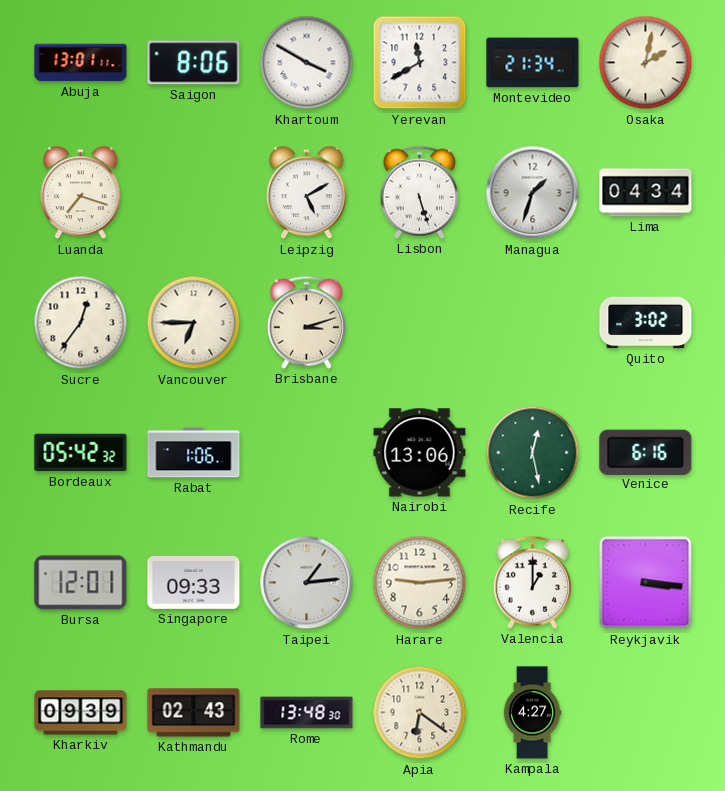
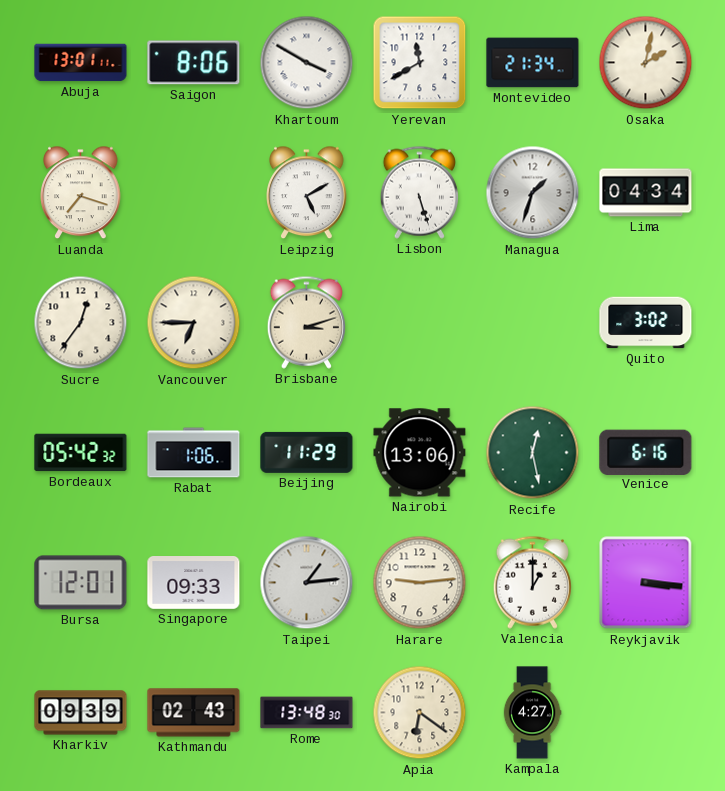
Beijing: none -> 11:29 (307, 452)
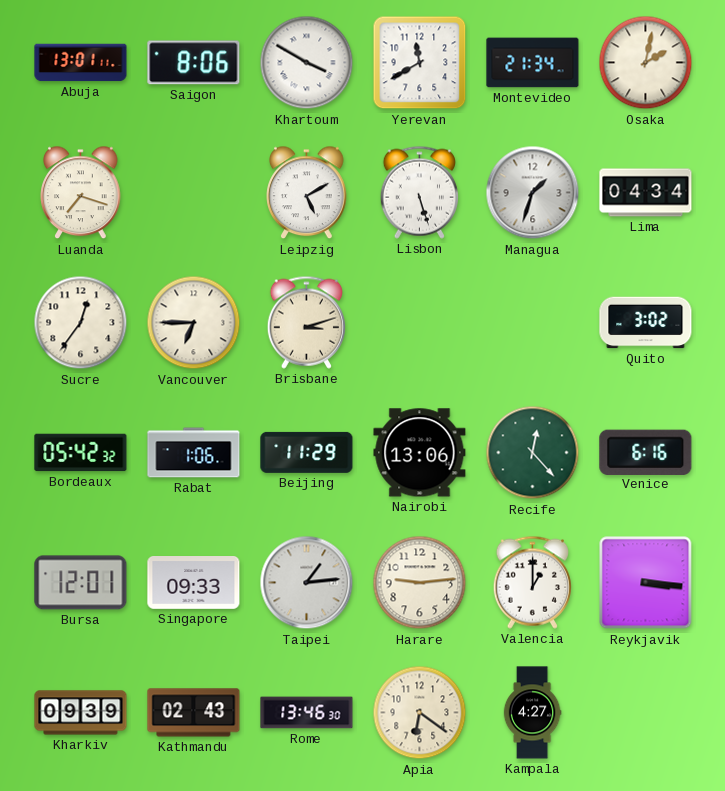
Recife: 12:28 -> 12:23 (533, 453)
Rome: 13:48 -> 13:46 (307, 713)
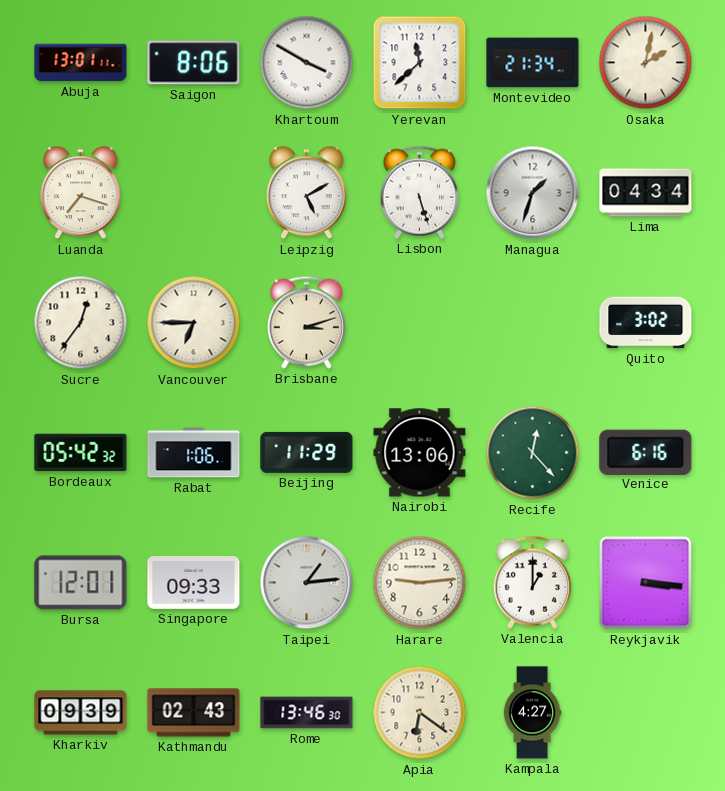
Yerevan: 11:40 -> 11:38 (420, 63)
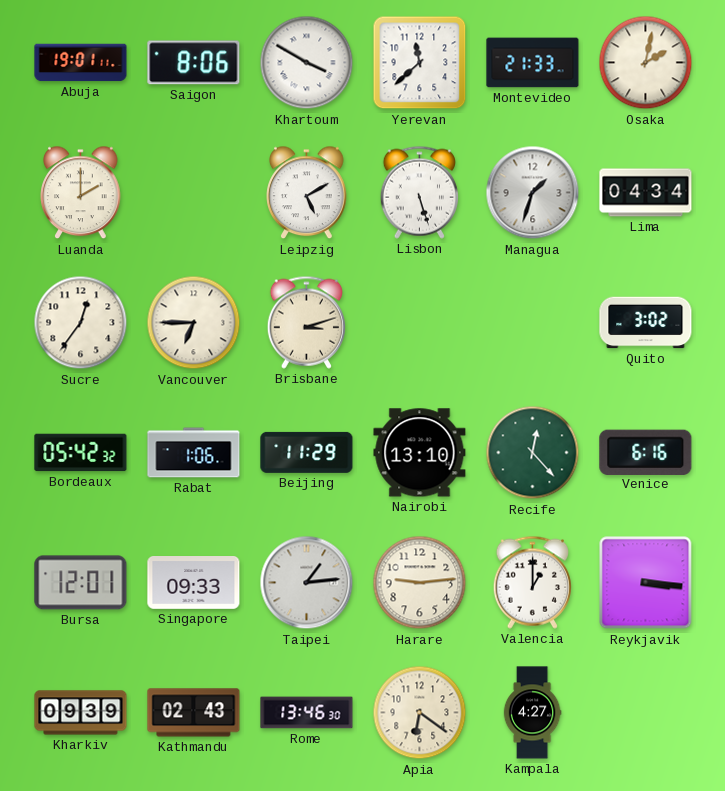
Abuja: 13:01 -> 19:01 (81, 63)
Montevideo: 21:34 -> 21:33 (533, 63)
Luanda: 7:18 -> 2:00 (81, 193)
Nairobi: 13:06 -> 13:10 (420, 453)
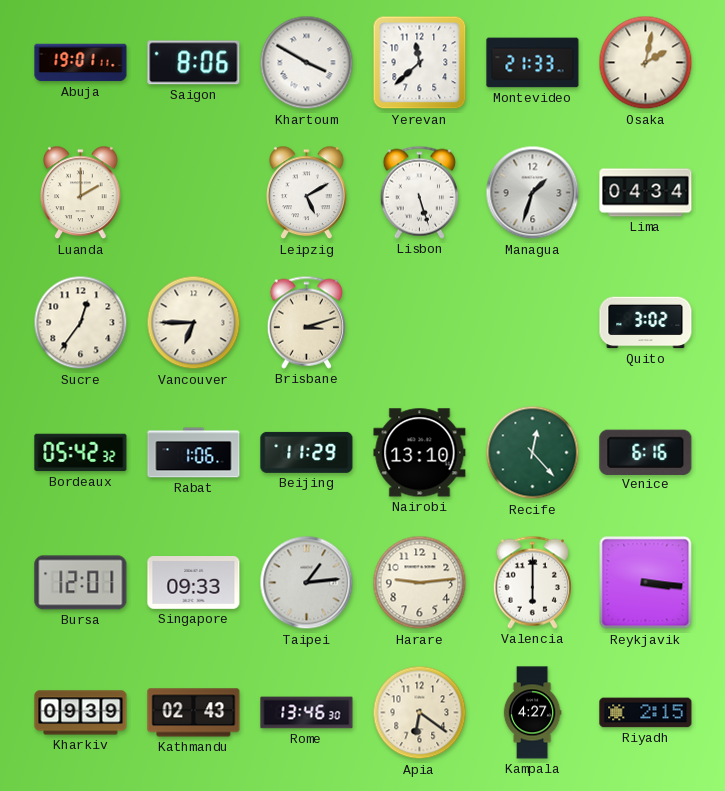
Valencia: 1:00 -> 6:00 (532, 582)
Riyadh: none -> 2:15 (646, 713)
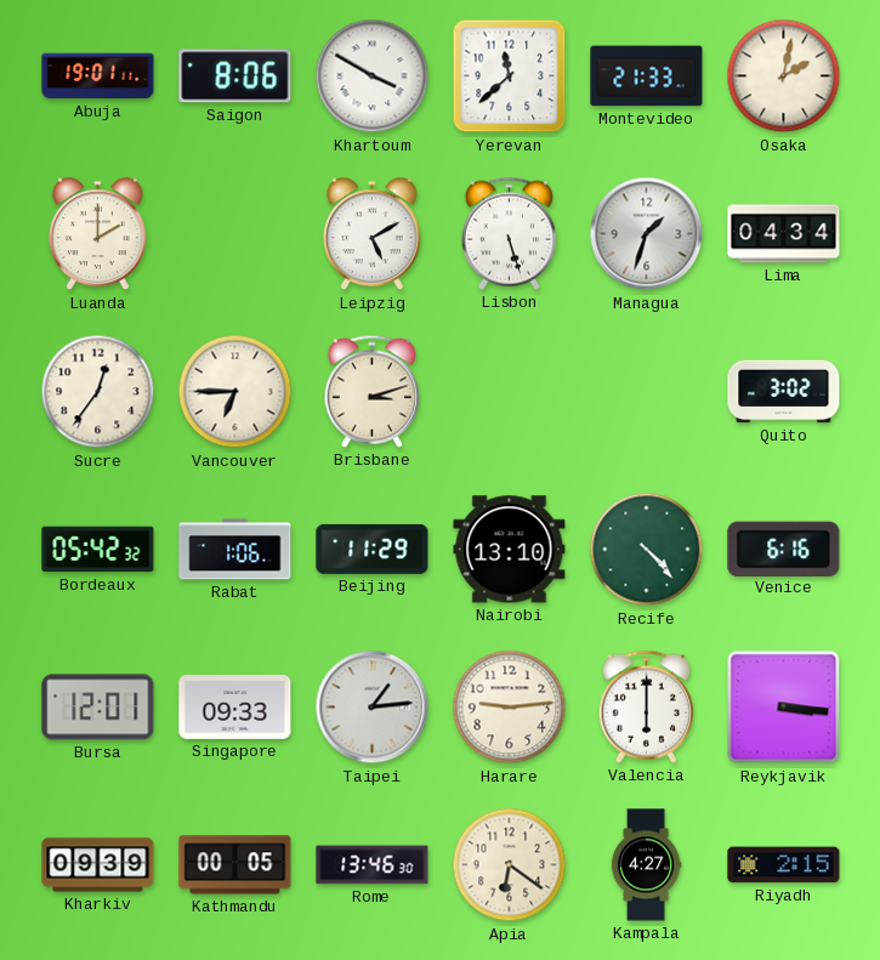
Recife: 12:23 -> 4:23 (647, 550)
Kathmandu: 02:43 -> 00:05 (235, 865)
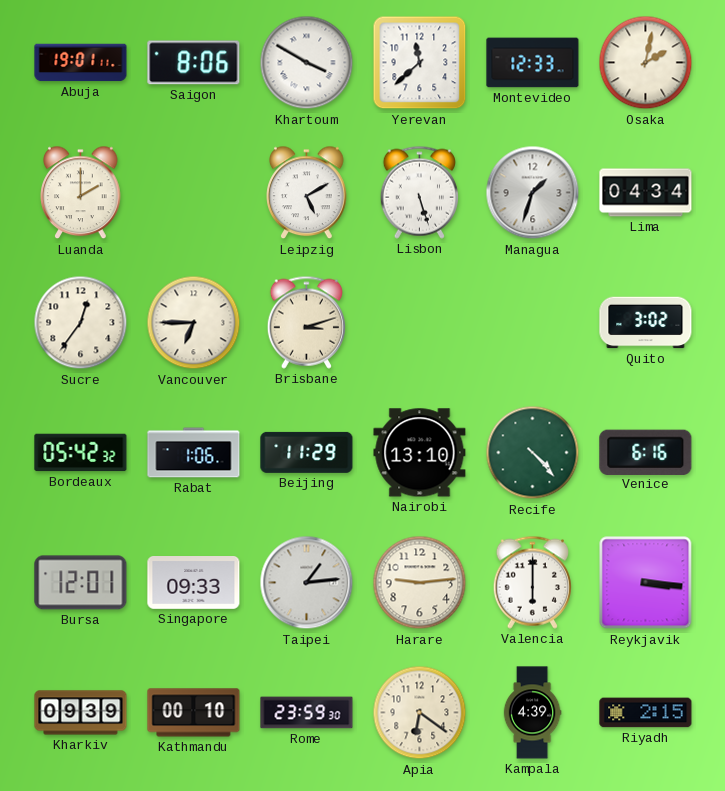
Montevideo: 21:33 -> 12:33 (533, 63)
Kathmandu: 00:05 -> 00:10 (194, 713)
Rome: 13:46 -> 23:59 (307, 713)
Kampala: 4:27 -> 4:39 (532, 713)
